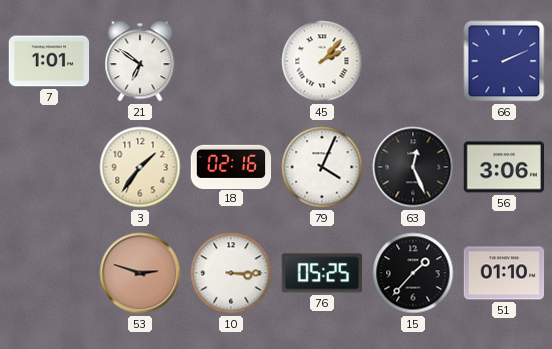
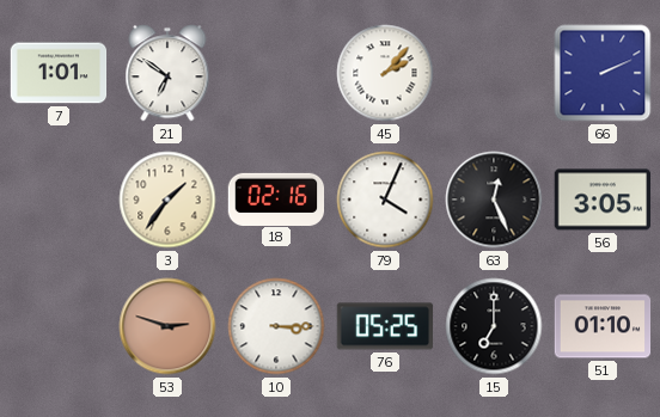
56: 3:06 -> 3:05 (603, 200)
15: 1:37 -> 7:00 (494, 326)
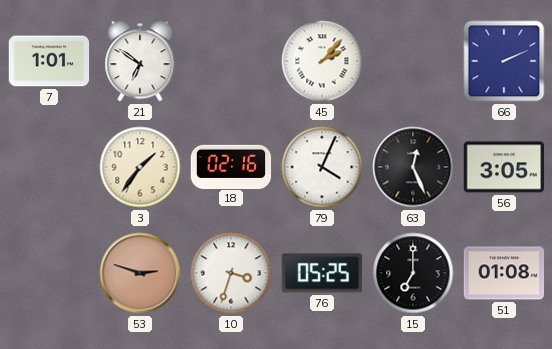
10: 3:15 -> 3:33 (231, 273)
51: 01:10 -> 01:08 (504, 273)
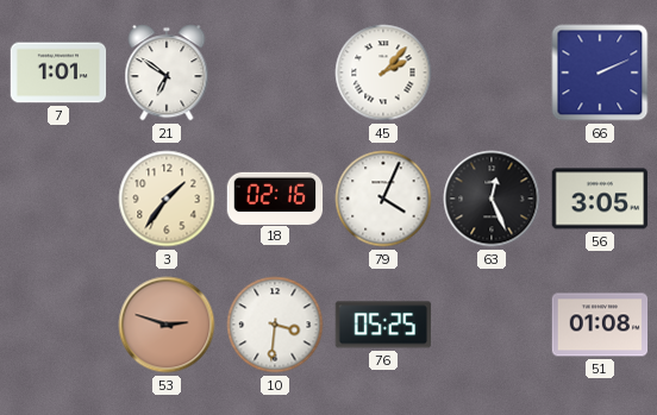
10: 3:33 -> 3:31 (275, 325)
15: 7:00 -> none (413, 273)
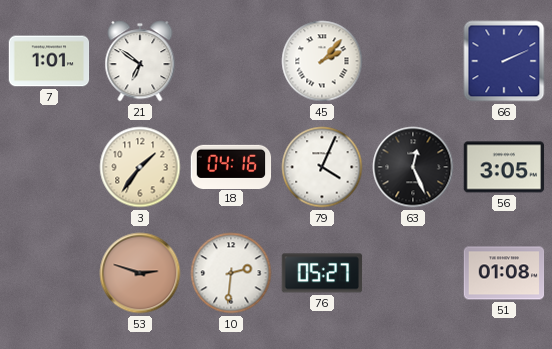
18: 02:16 -> 04:16 (231, 166)
10: 3:31 -> 2:31 (231, 273)
76: 05:25 -> 05:27 (322, 273)
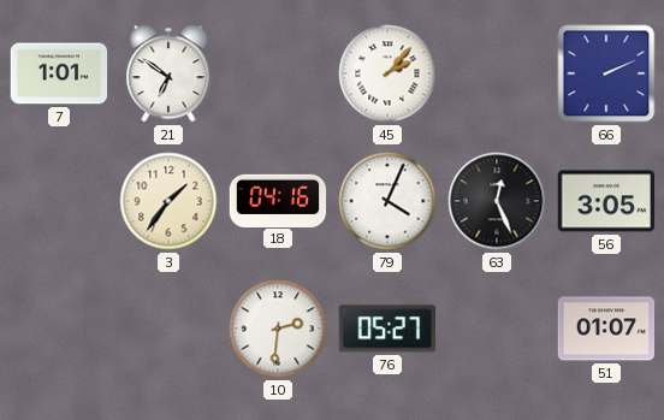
53: 2:48 -> none (140, 273)
51: 01:08 -> 01:07 (606, 329)
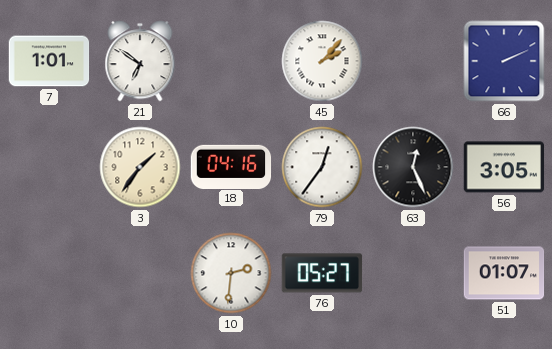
79: 4:04 -> 12:36 (322, 167)
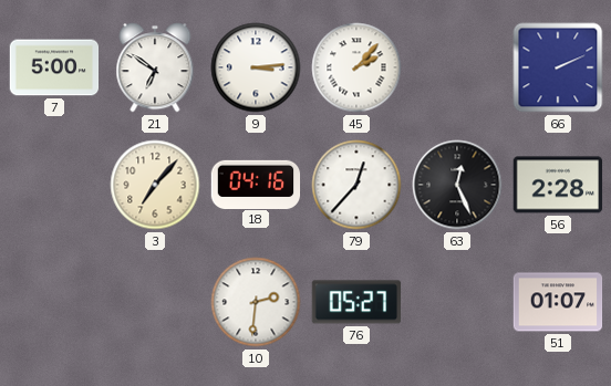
7: 1:01 -> 5:00 (54, 67)
9: none -> 3:14 (256, 67)
3: 1:36 -> 7:07 (155, 185)
79: 12:36 -> 12:37 (356, 185)
56: 3:05 -> 2:28 (558, 185)
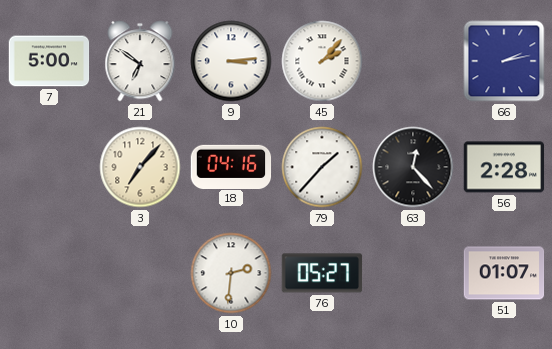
66: 2:11 -> 2:13 (504, 61)
79: 12:37 -> 1:37 (322, 167)
63: 12:26 -> 12:23 (413, 167)
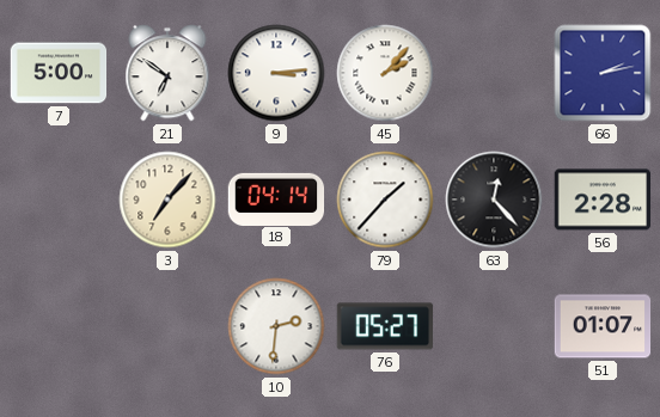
18: 04:16 -> 04:14 (276, 198)
